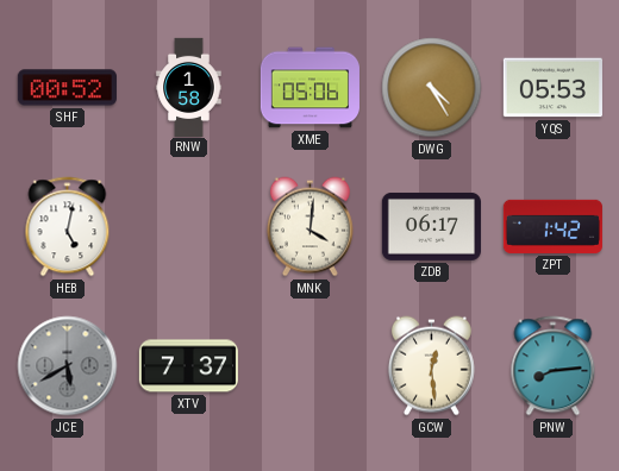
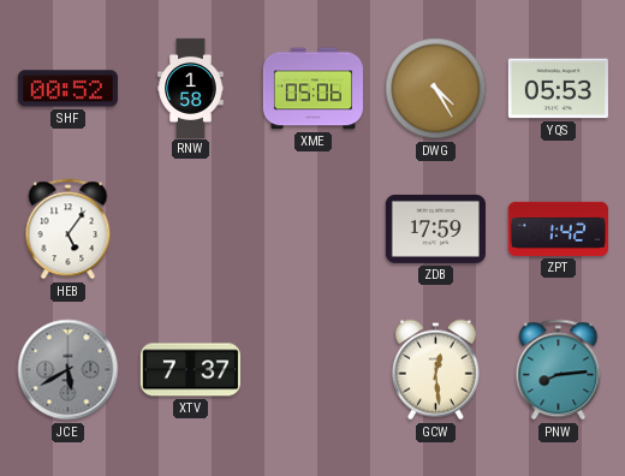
HEB: 5:02 -> 5:06 (69, 230)
MNK: 4:01 -> none (309, 227)
ZDB: 06:17 -> 17:59 (435, 228)
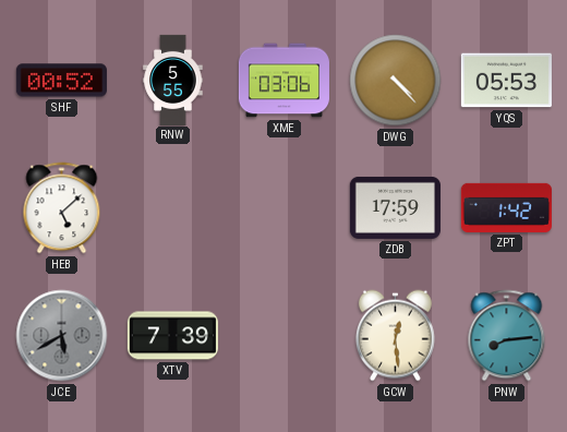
RNW: 1:58 -> 5:55 (173, 80)
XME: 05:06 -> 03:06 (283, 81)
DWG: 4:25 -> 4:23 (396, 81)
HEB: 5:06 -> 5:08 (62, 208)
XTV: 7:37 -> 7:39 (172, 336)
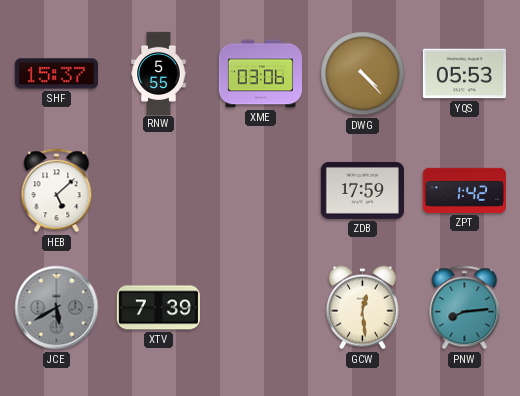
SHF: 00:52 -> 15:37 (56, 74)
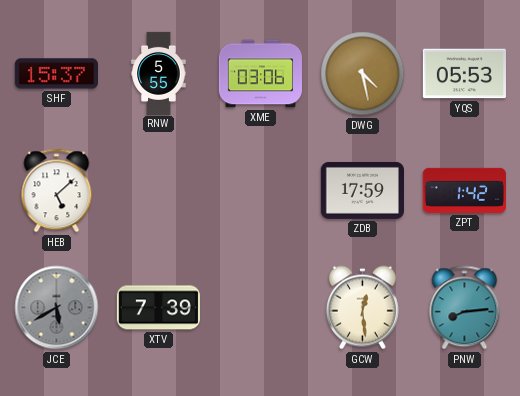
DWG: 4:23 -> 4:28 (363, 74)
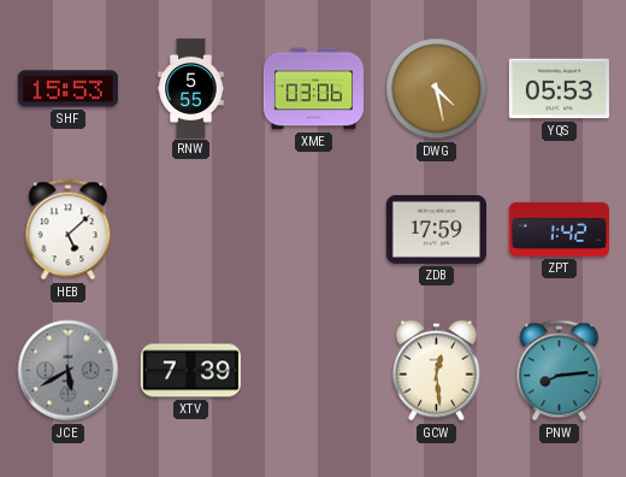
SHF: 15:37 -> 15:53 (67, 89)
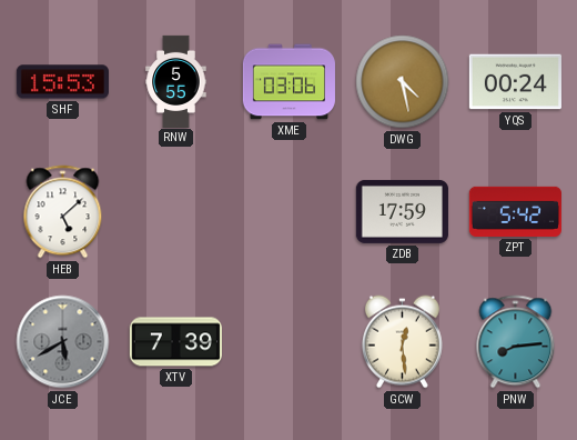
YQS: 05:53 -> 00:24 (515, 82)
ZPT: 1:42 -> 5:42 (515, 211)
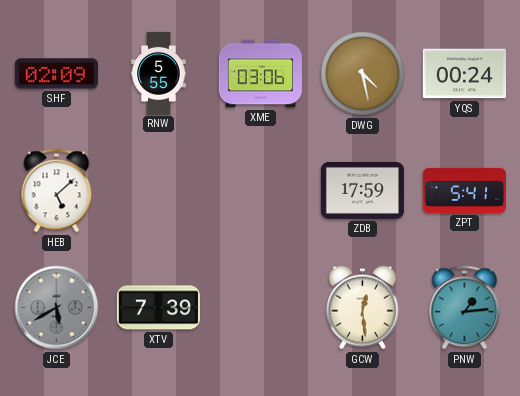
SHF: 15:53 -> 02:09 (56, 74)
ZPT: 5:42 -> 5:41 (464, 190)
PNW: 8:14 -> 1:14 (465, 308)
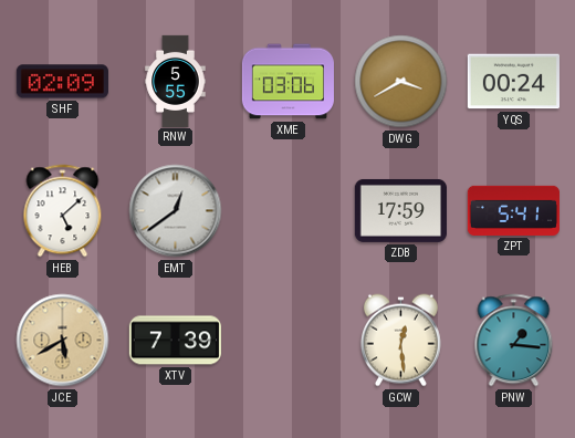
DWG: 4:28 -> 3:40 (401, 82)
EMT: none -> 12:39 (176, 211)
JCE dial: grey -> champagne (63, 341)
PNW: 1:14 -> 1:16 (514, 341)
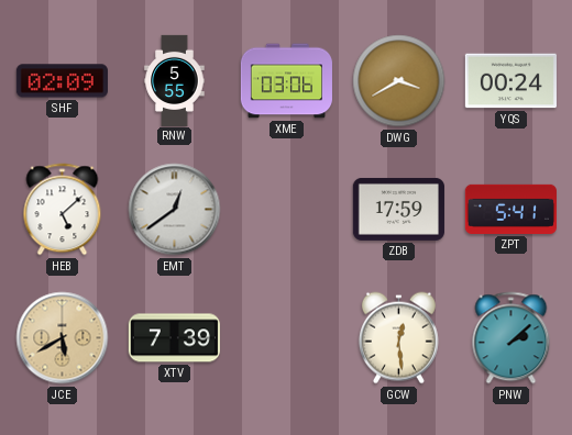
PNW: 1:16 -> 2:08 (512, 338)
